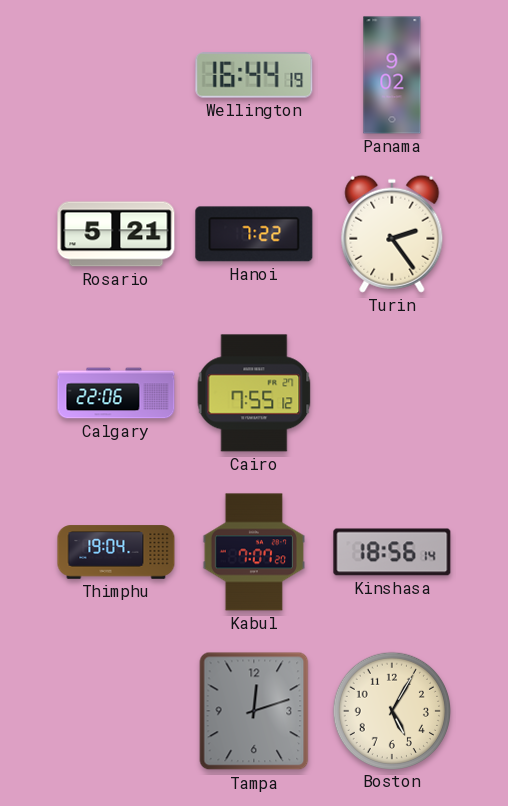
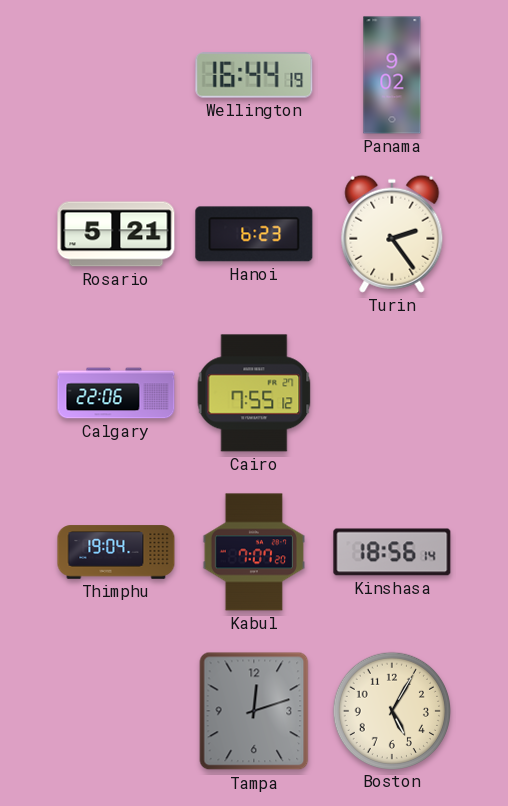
Hanoi: 7:22 -> 6:23 (254, 234)
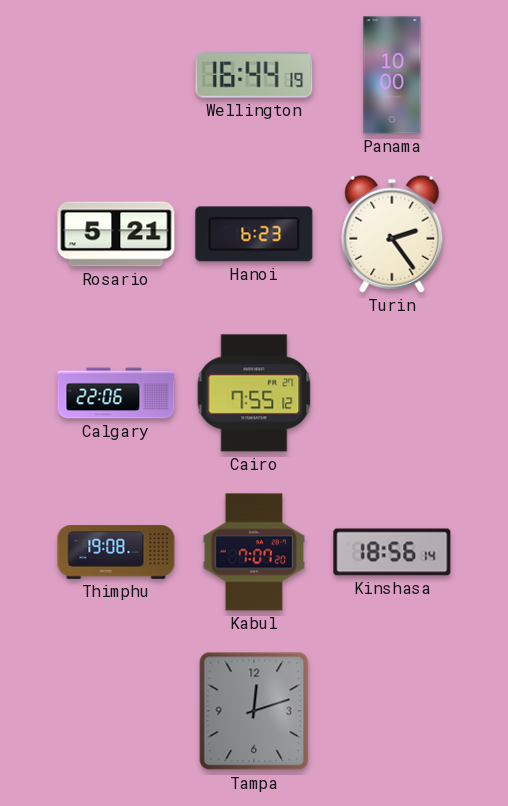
Panama: 9:02 -> 10:00 (392, 75)
Thimphu: 19:04 -> 19:08 (116, 552)
Boston: 5:05 -> none (391, 710)
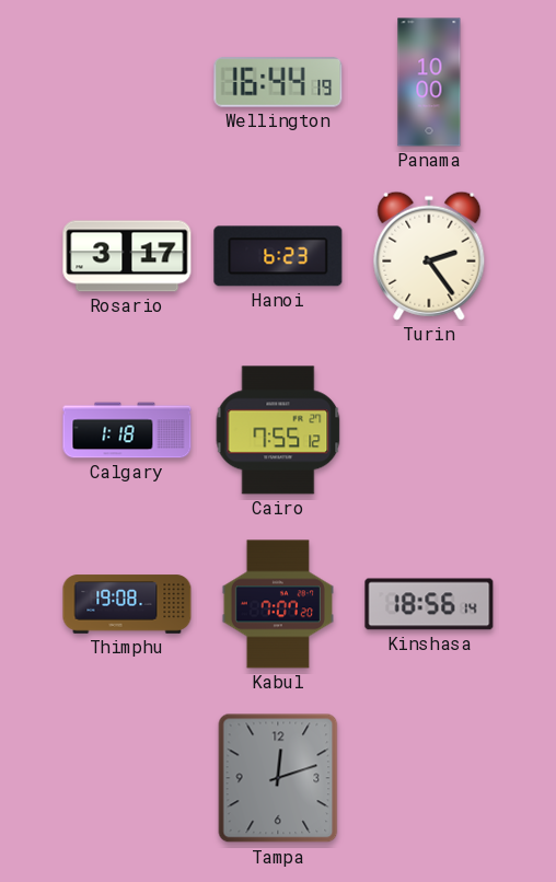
Rosario: 5:21 -> 3:17 (127, 256)
Calgary: 22:06 -> 1:18 (127, 430)
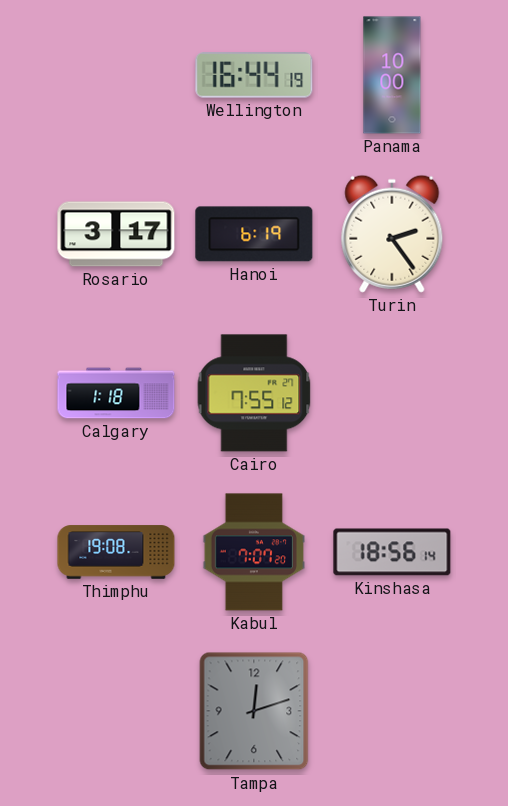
Hanoi: 6:23 -> 6:19 (254, 234)
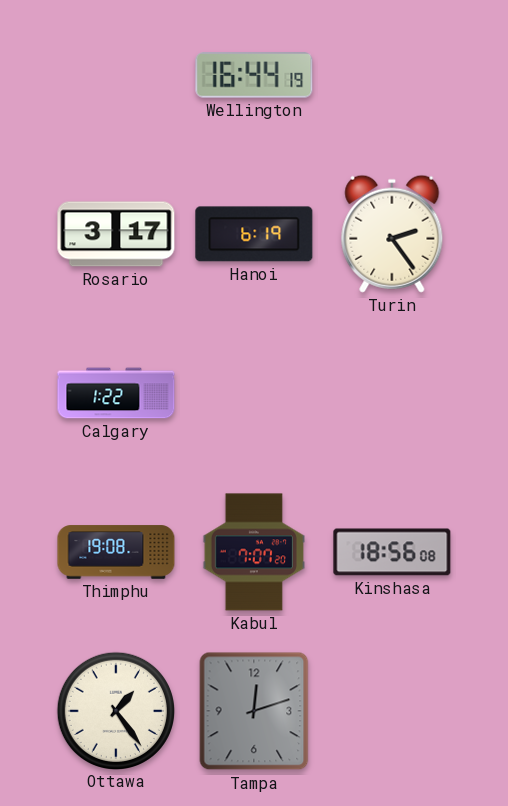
Panama: 10:00 -> none (392, 75)
Calgary: 1:18 -> 1:22 (116, 393)
Cairo: 7:55 -> none (254, 393)
Kinshasa: 18:56:14 -> 18:56:08 (392, 552)
Ottawa: none -> 1:24 (115, 710)
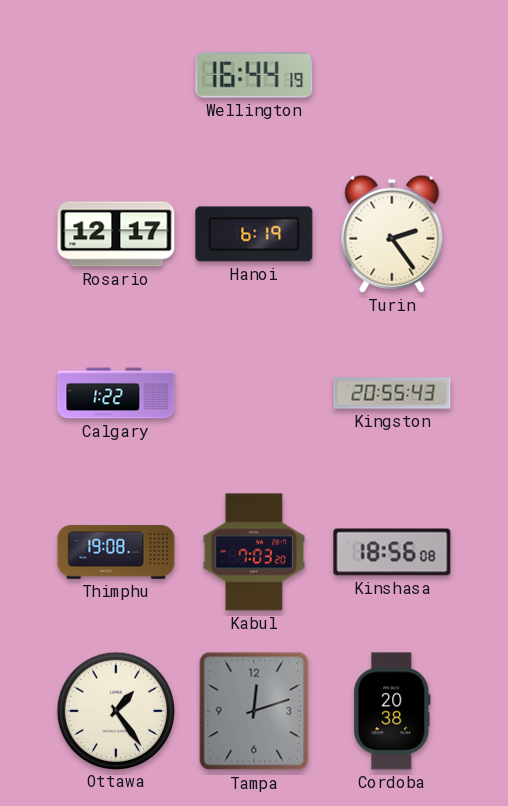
Rosario: 3:17 -> 12:17 (116, 234)
Kingston: none -> 20:55 (392, 393)
Kabul: 7:07 -> 7:03 (254, 552)
Cordoba: none -> 20:38 (392, 711)
